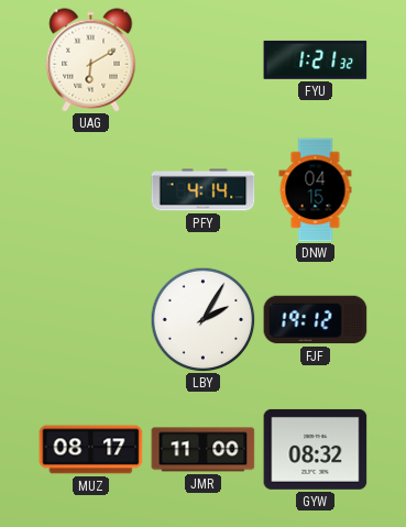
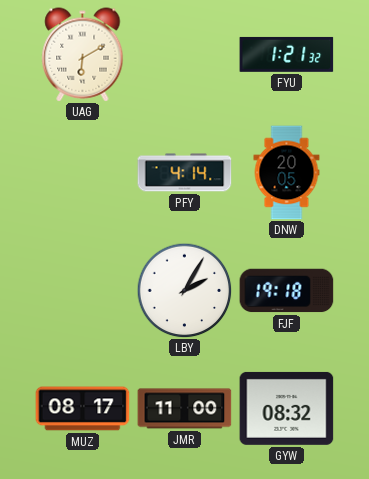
DNW: 04:15 -> 20:05 (287, 173)
FJF: 19:12 -> 19:18 (287, 291)
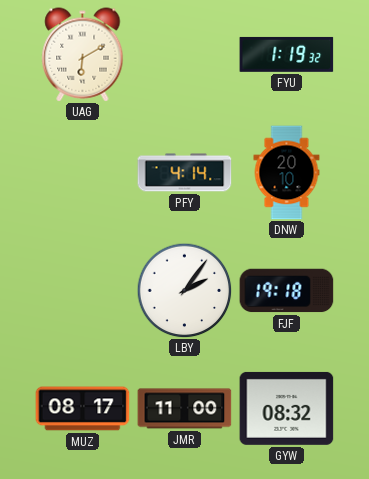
FYU: 1:21 -> 1:19 (287, 54)
DNW: 20:05 -> 20:10 (287, 173)
LBY: 2:05 -> 2:06 (184, 290)
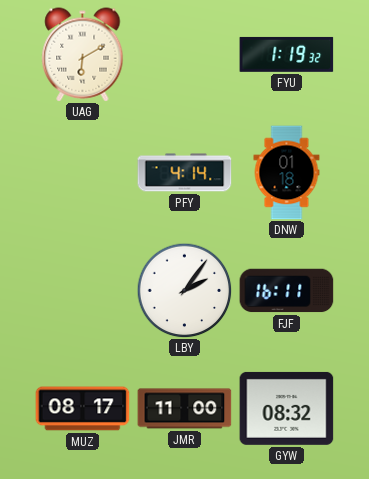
DNW: 20:10 -> 01:18 (287, 173)
FJF: 19:18 -> 16:11 (287, 291)
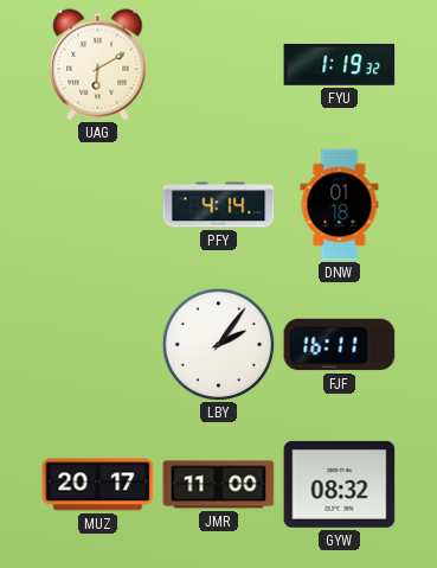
MUZ: 08:17 -> 20:17 (98, 485)
